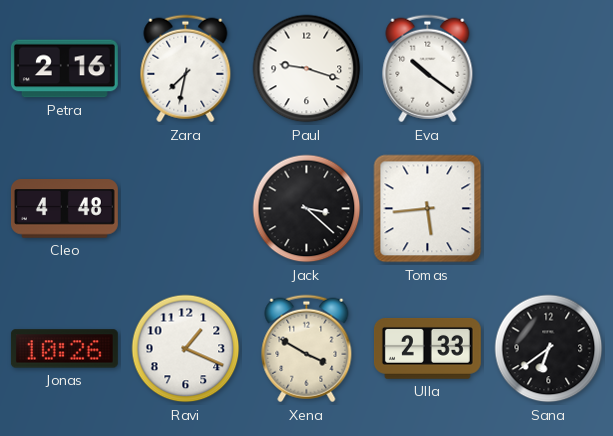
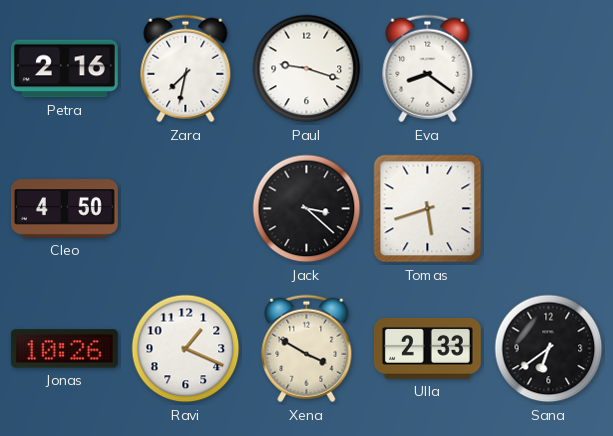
Eva: 10:21 -> 8:21 (428, 69)
Cleo: 4:48 -> 4:50 (64, 209)
Tomas: 5:44 -> 5:42 (428, 209)
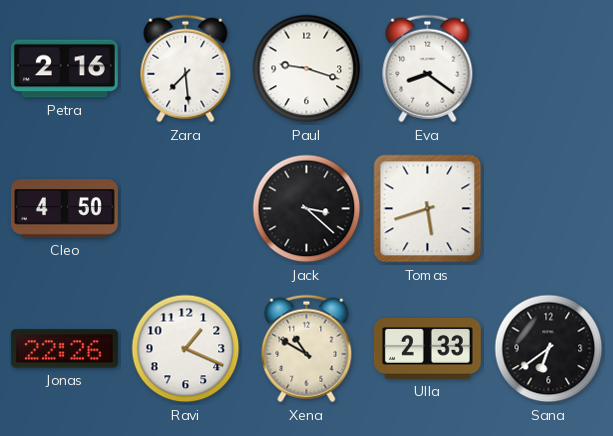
Zara: 7:32 -> 7:29 (186, 69)
Jonas: 10:26 -> 22:26 (64, 349)
Xena: 3:50 -> 10:50 (307, 349)
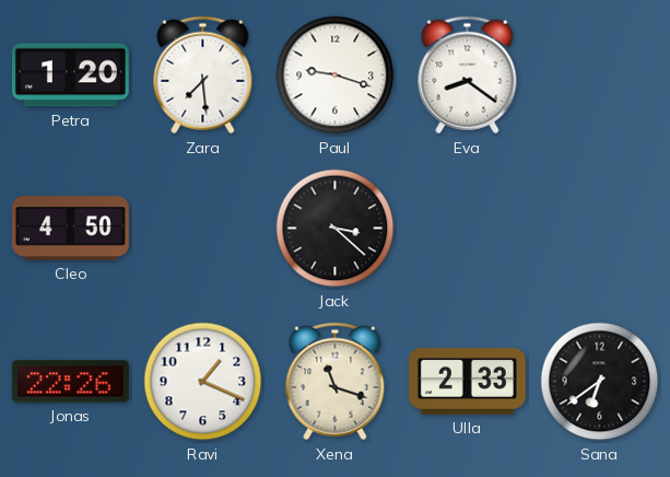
Petra: 2:16 -> 1:20 (70, 75)
Tomas: 5:42 -> none (428, 209)
Xena: 10:50 -> 11:18 (336, 382)
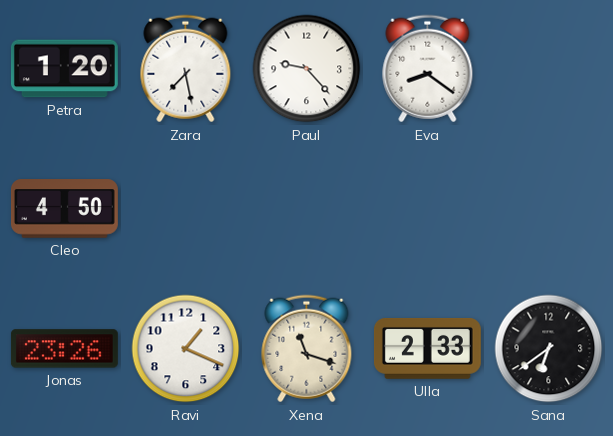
Zara: 7:29 -> 7:28 (186, 69)
Paul: 9:18 -> 9:23 (307, 69)
Jack: 3:22 -> none (336, 229)
Jonas: 22:26 -> 23:26 (64, 349)
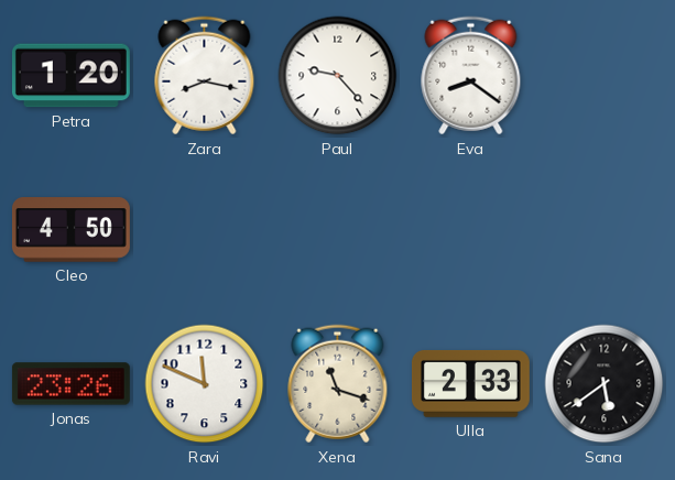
Zara: 7:28 -> 8:17 (205, 76)
Ravi: 1:19 -> 11:49 (205, 384)
Sana: 6:39 -> 5:39 (605, 384)
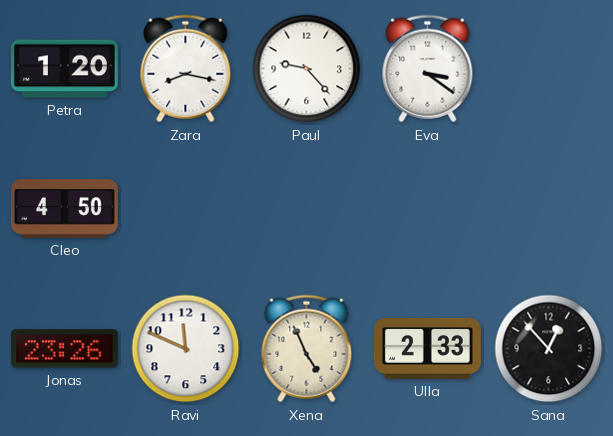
Eva: 8:21 -> 3:21 (428, 69)
Xena: 11:18 -> 4:56 (307, 349)
Sana: 5:39 -> 12:53 (549, 349)
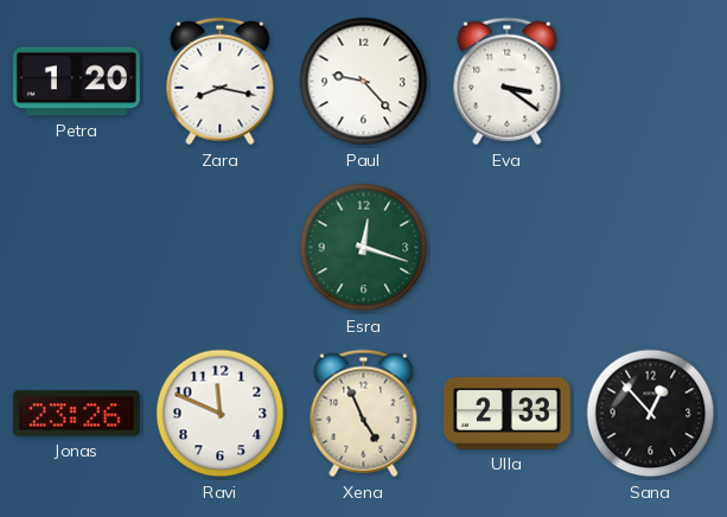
Cleo: 4:50 -> none (64, 209)
Esra: none -> 12:18 (364, 248)
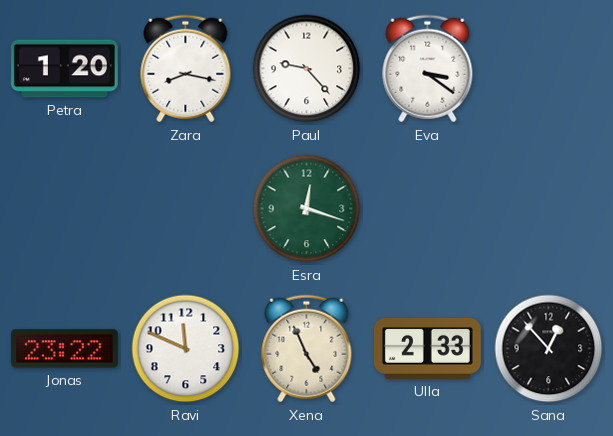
Jonas: 23:26 -> 23:22 (64, 349)
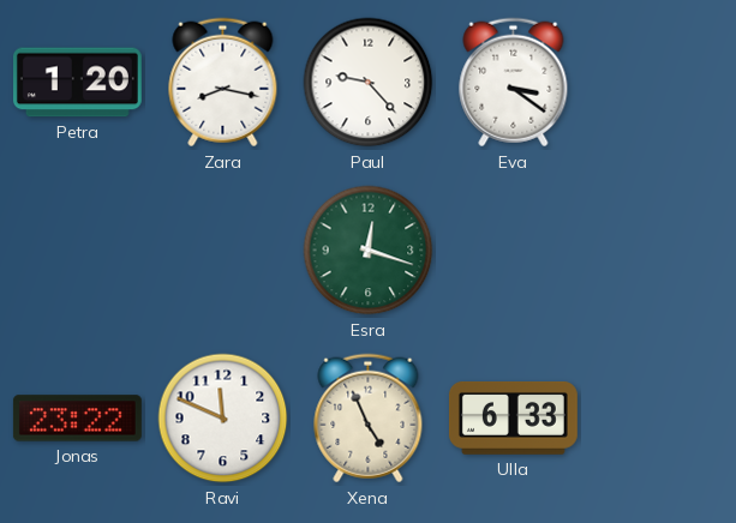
Ulla: 2:33 -> 6:33 (513, 419)
Sana: 12:53 -> none (549, 349)
